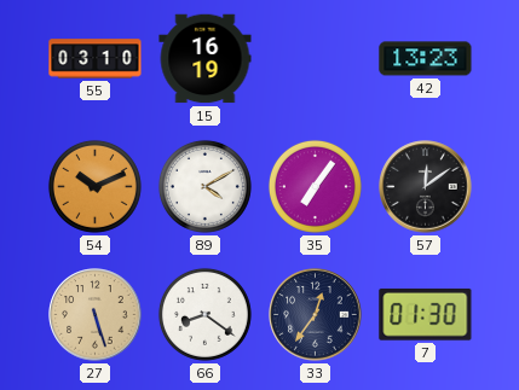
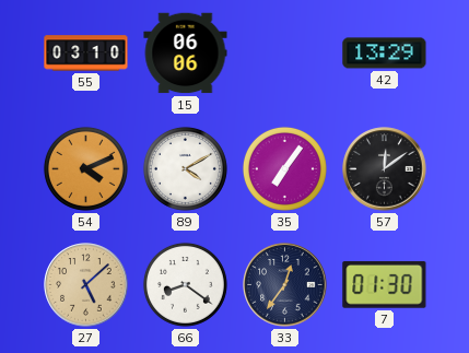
15: 16:19 -> 06:06 (186, 54)
42: 13:23 -> 13:29 (385, 54)
54: 10:11 -> 4:11 (85, 168)
27: 5:27 -> 5:08 (86, 285)
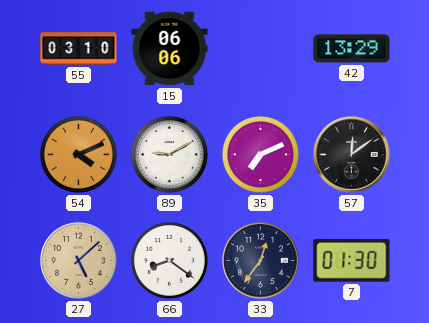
89: 4:10 -> 9:10 (169, 154)
35: 7:06 -> 7:11 (260, 154)
